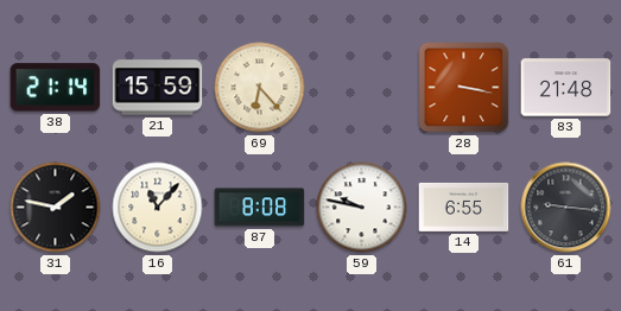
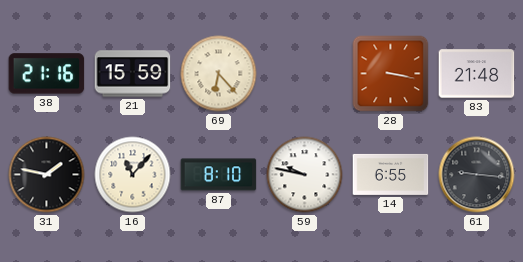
38: 21:14 -> 21:16 (47, 74)
87: 8:08 -> 8:10 (219, 175)
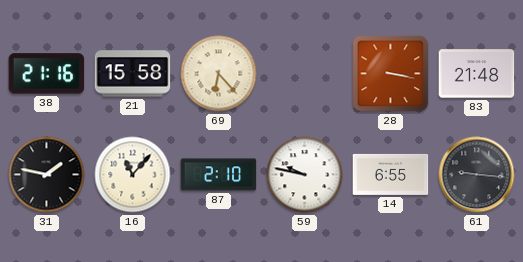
21: 15:59 -> 15:58 (133, 74)
87: 8:10 -> 2:10 (219, 175)
